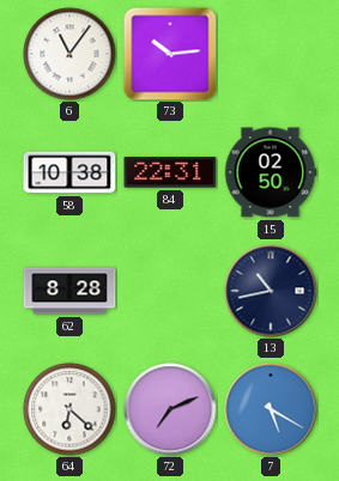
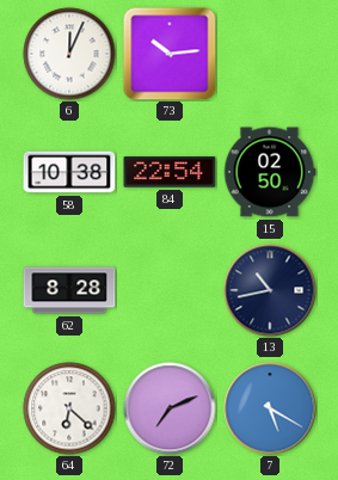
6: 11:06 -> 12:04 (69, 54)
84: 22:31 -> 22:54 (170, 172)
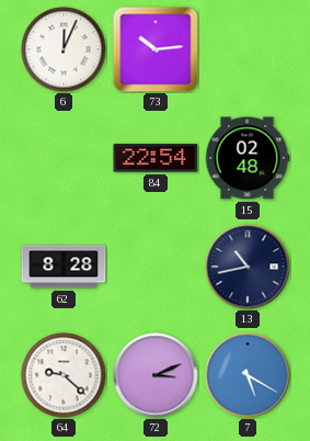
58: 10:38 -> none (69, 172)
15: 02:50 -> 02:48 (248, 158)
64: 6:22 -> 9:22 (64, 375)
72: 7:11 -> 3:11 (156, 375)
